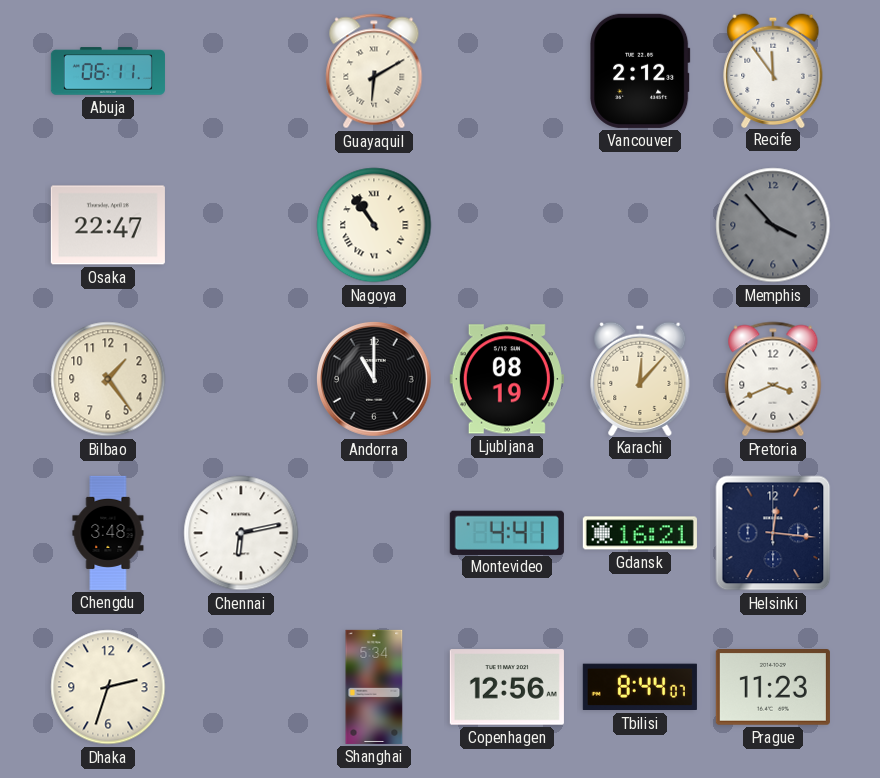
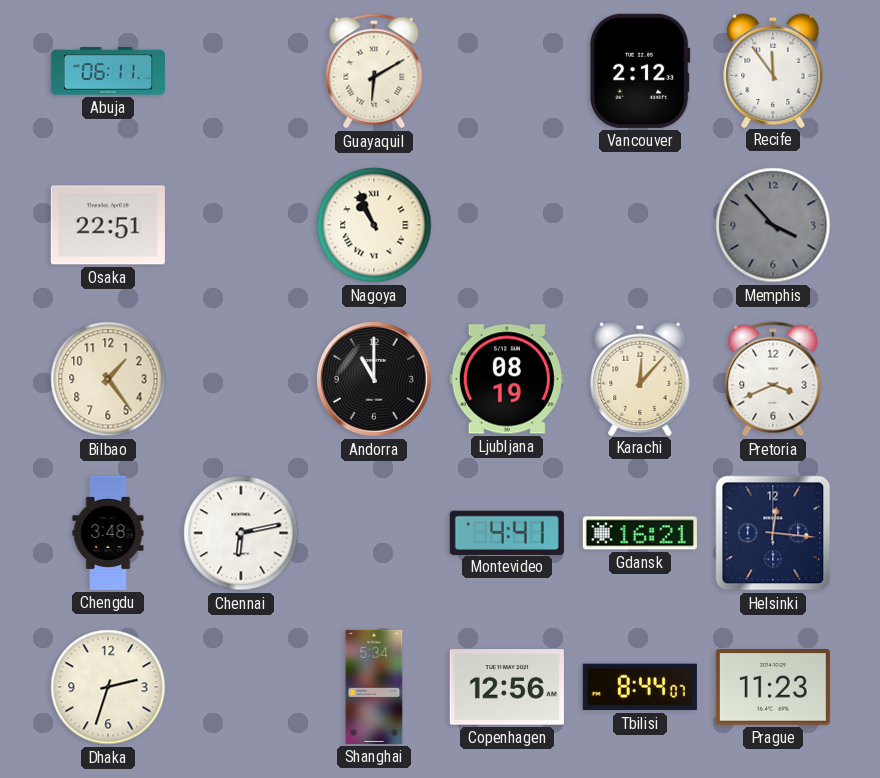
Osaka: 22:47 -> 22:51 (108, 225)
Nagoya: 10:54 -> 10:56 (374, 225)
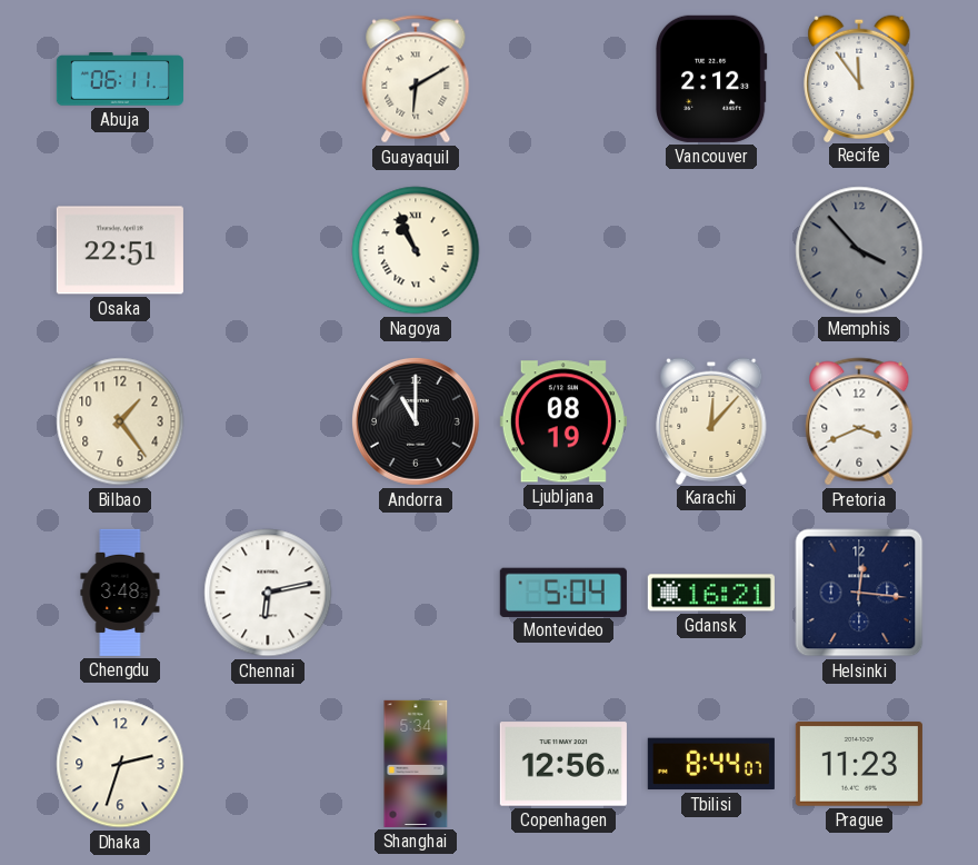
Montevideo: 4:41 -> 5:04 (563, 591)
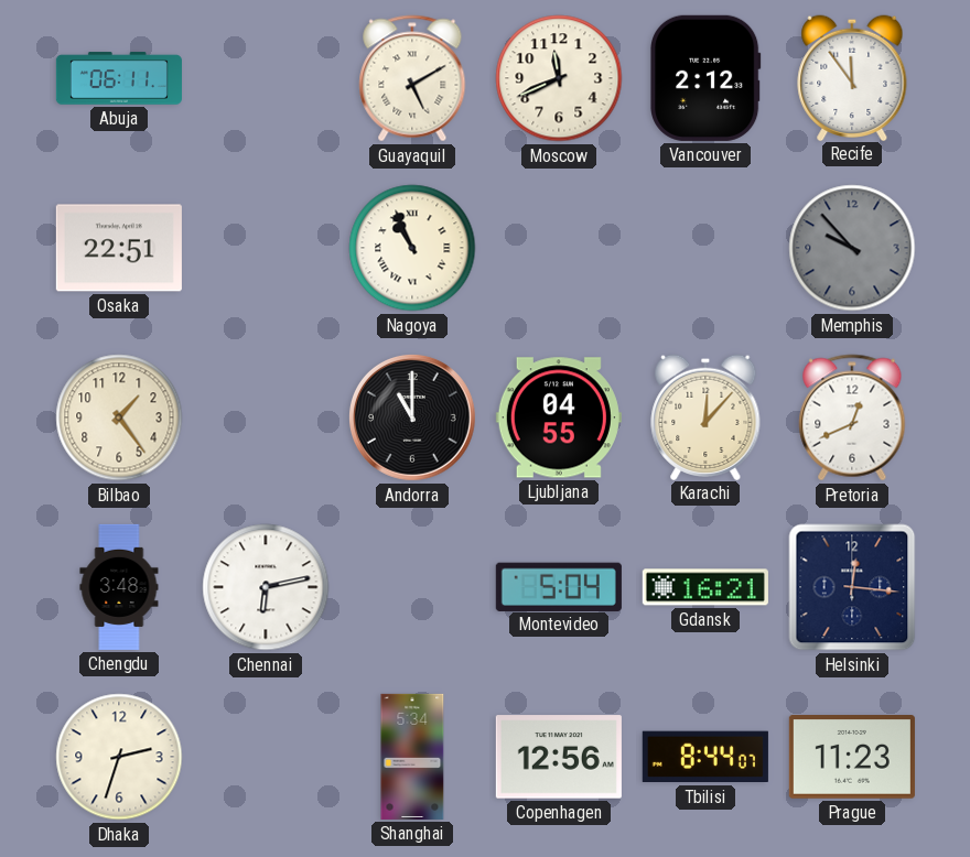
Guayaquil: 6:10 -> 5:10 (412, 78)
Moscow: none -> 11:41 (559, 78)
Memphis: 3:53 -> 9:53 (852, 248)
Ljubljana: 08:19 -> 04:55 (559, 417)
Pretoria: 3:41 -> 12:41 (852, 417)
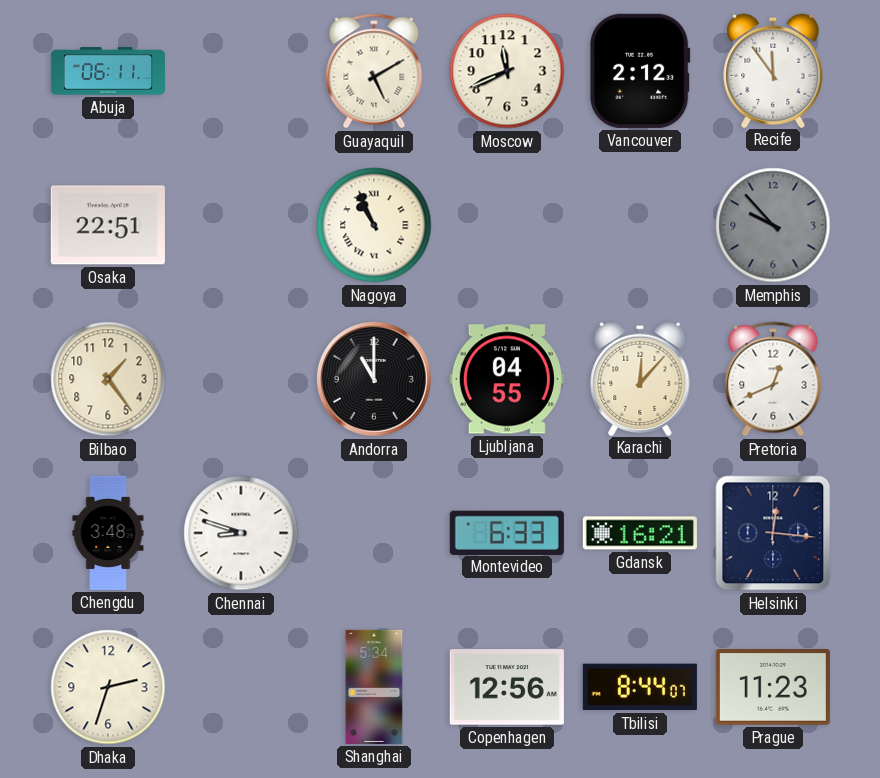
Chennai: 6:13 -> 8:48 (241, 533)
Montevideo: 5:04 -> 6:33 (507, 532)
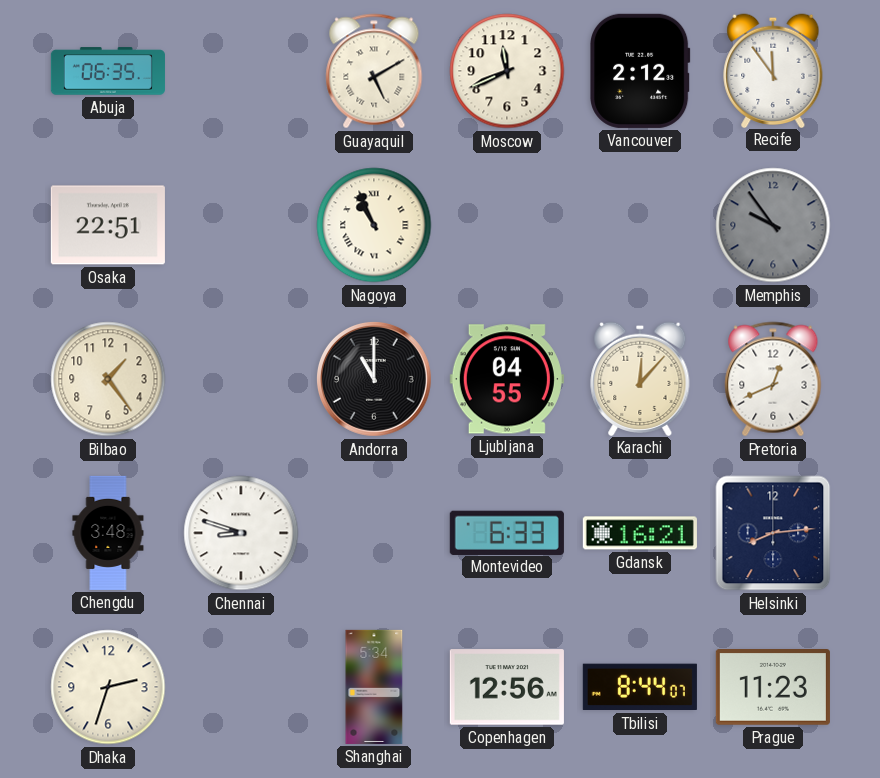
Abuja: 06:11 -> 06:35 (108, 71)
Memphis: 9:53 -> 9:54 (773, 225)
Helsinki: 12:16 -> 8:14 (773, 533)
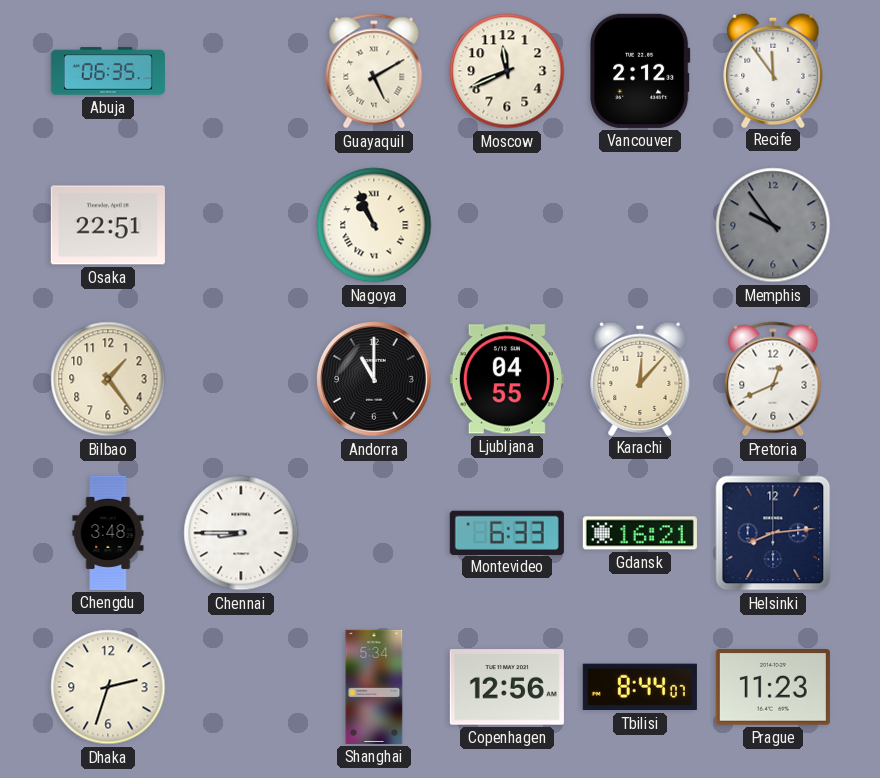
Chennai: 8:48 -> 8:45 (241, 533)
